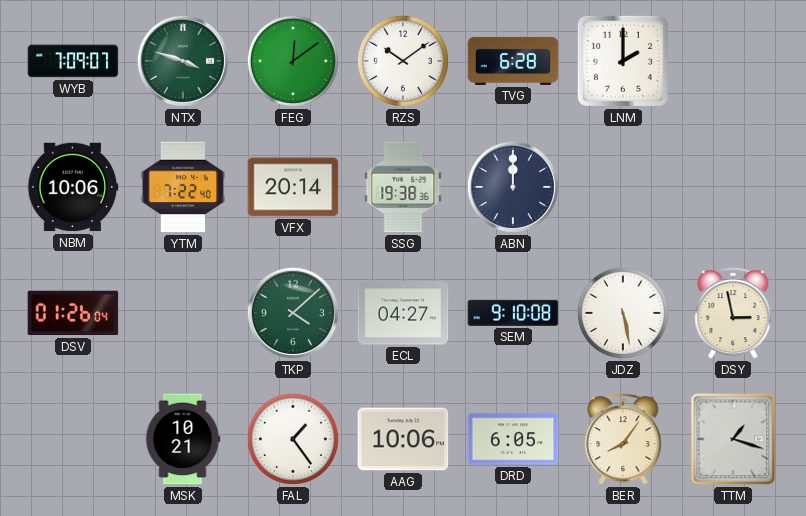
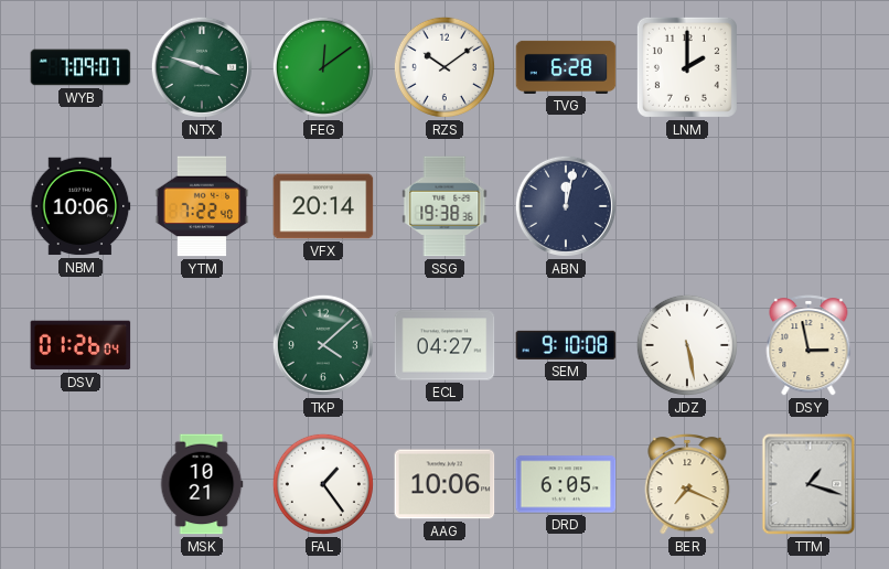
ABN: 12:00 -> 12:02 (566, 206)
BER: 8:06 -> 7:19 (687, 484)
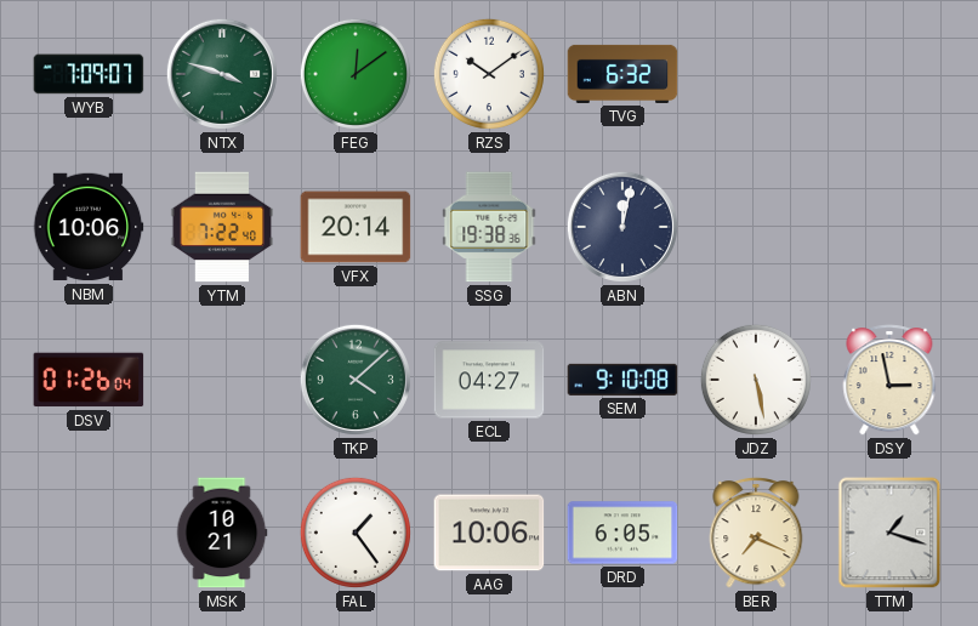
TVG: 6:28 -> 6:32 (622, 74)
LNM: 2:00 -> none (687, 67)
